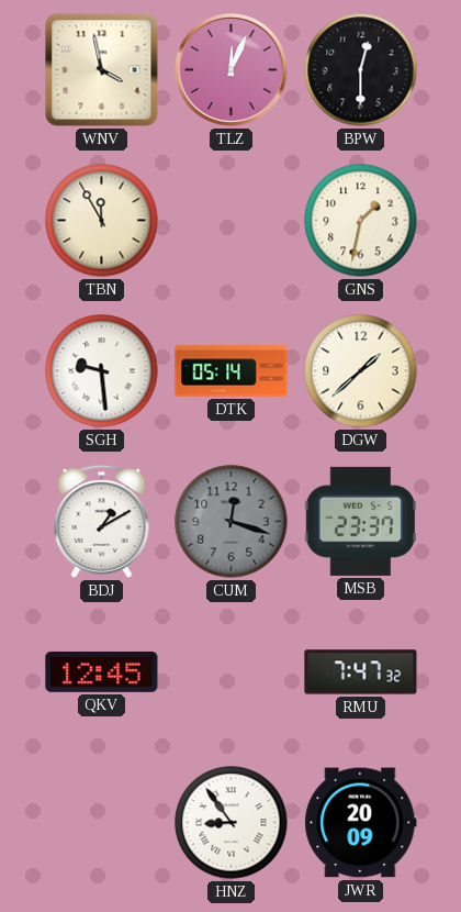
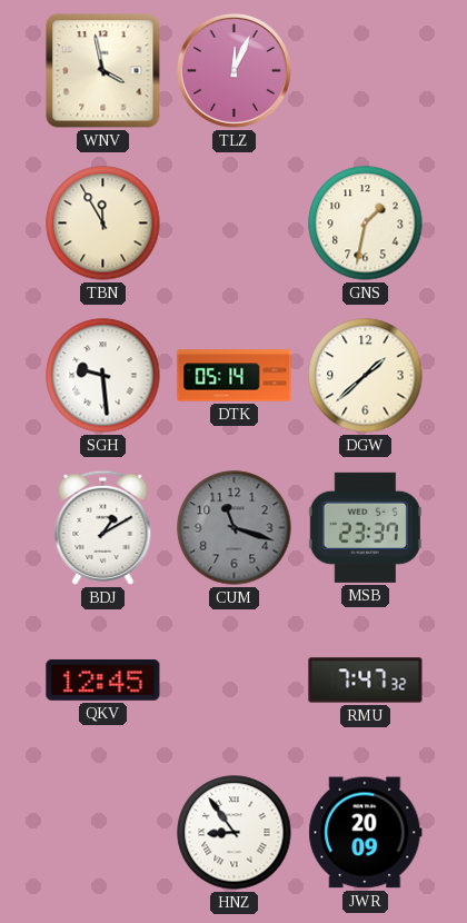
BPW: 12:30 -> none (361, 70)
CUM: 12:18 -> 11:18 (235, 528)
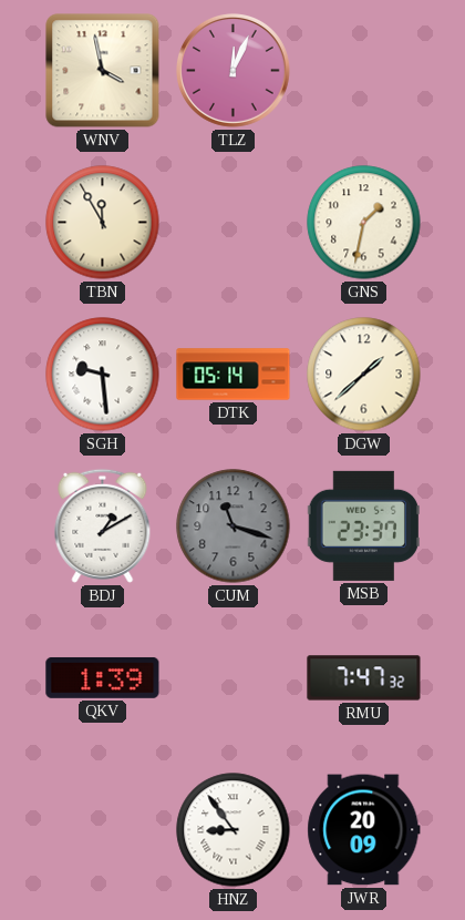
QKV: 12:45 -> 1:39 (103, 677)
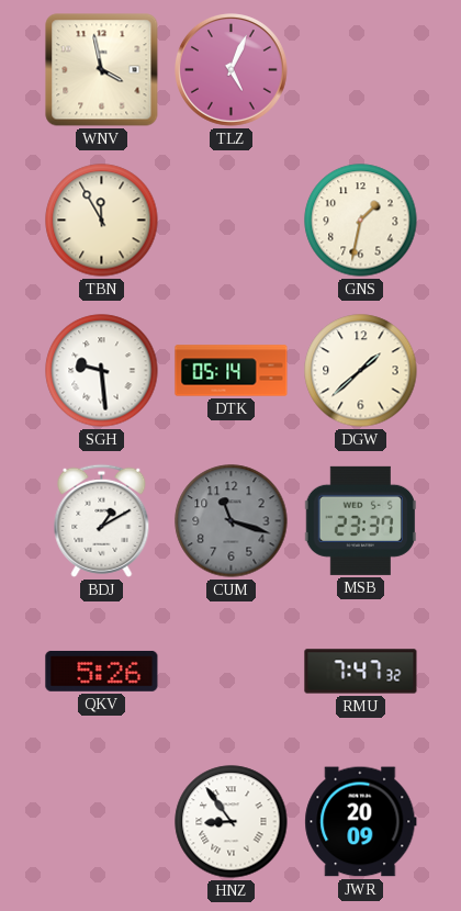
TLZ: 12:04 -> 5:04 (232, 70)
QKV: 1:39 -> 5:26 (102, 671)
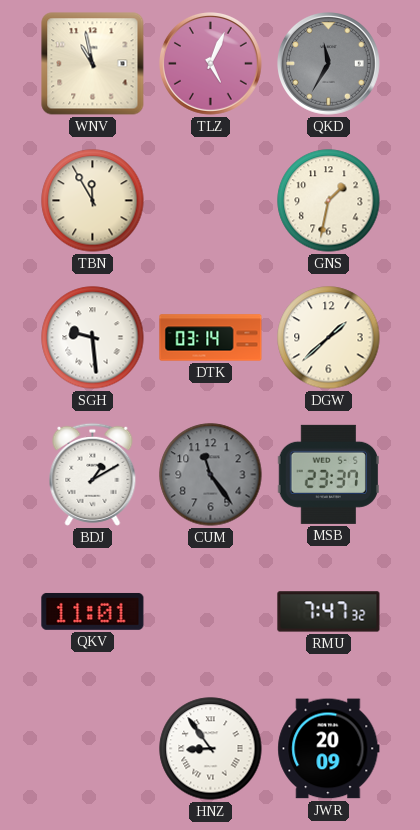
WNV: 3:58 -> 10:58 (93, 64)
QKD: none -> 11:35 (329, 64)
DTK: 05:14 -> 03:14 (211, 338)
CUM: 11:18 -> 11:24 (211, 475)
QKV: 5:26 -> 11:01 (93, 611)
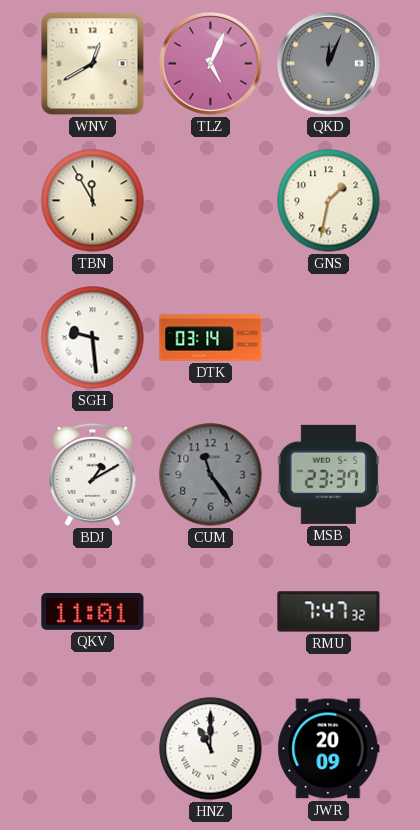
WNV: 10:58 -> 12:40 (93, 64)
QKD: 11:35 -> 12:04 (329, 64)
DGW: 1:38 -> none (329, 338)
HNZ: 8:54 -> 11:00 (211, 749)
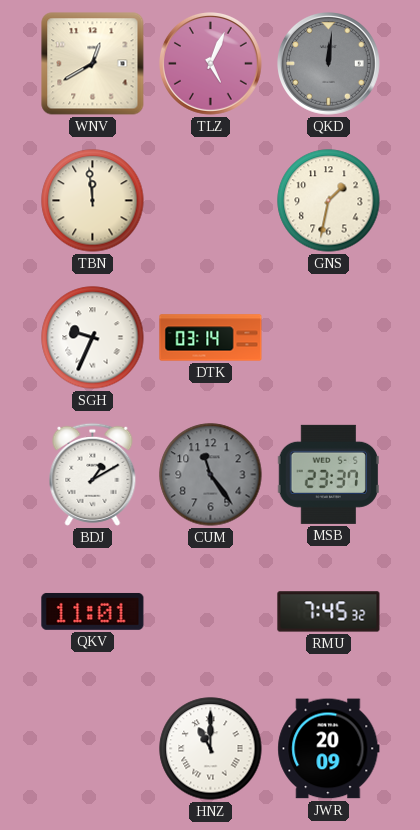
QKD: 12:04 -> 12:01 (329, 64)
TBN: 11:55 -> 11:59 (93, 201)
SGH: 9:29 -> 9:34 (93, 338)
RMU: 7:47 -> 7:45 (329, 612)
